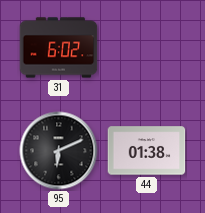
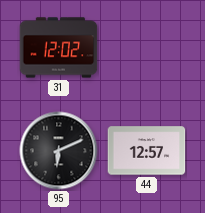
31: 6:02 -> 12:02 (59, 48)
44: 01:38 -> 12:57 (147, 151)
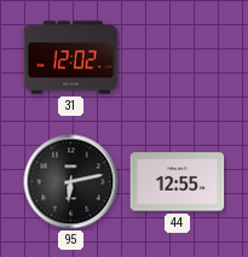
95: 6:11 -> 6:13 (71, 182)
44: 12:57 -> 12:55 (178, 182)
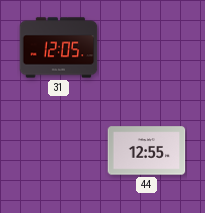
31: 12:02 -> 12:05 (59, 48)
95: 6:13 -> none (71, 182)
